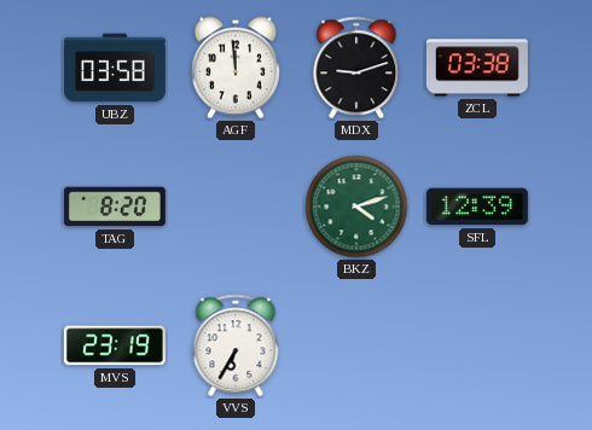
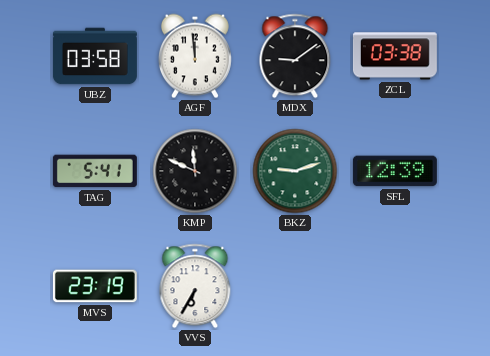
MDX: 9:12 -> 9:09 (295, 56)
TAG: 8:20 -> 5:41 (95, 171)
KMP: none -> 11:49 (195, 171)
BKZ: 4:12 -> 9:12 (295, 171)
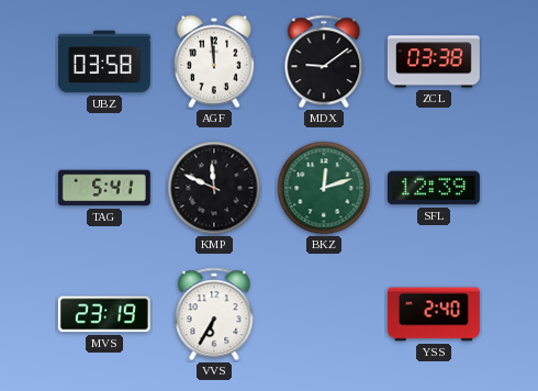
BKZ: 9:12 -> 12:12 (324, 188)
YSS: none -> 2:40 (434, 314)
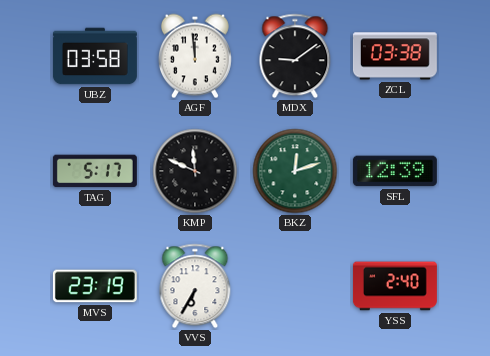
TAG: 5:41 -> 5:17 (95, 171)
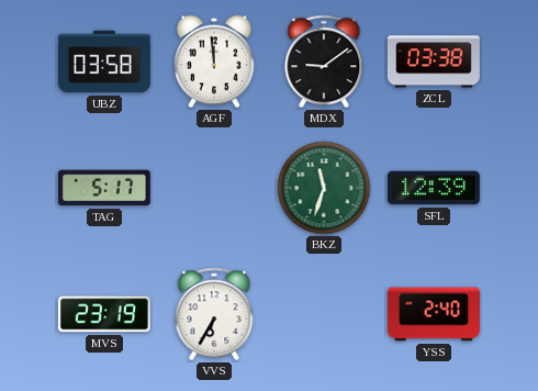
KMP: 11:49 -> none (195, 171)
BKZ: 12:12 -> 11:33 (324, 188)
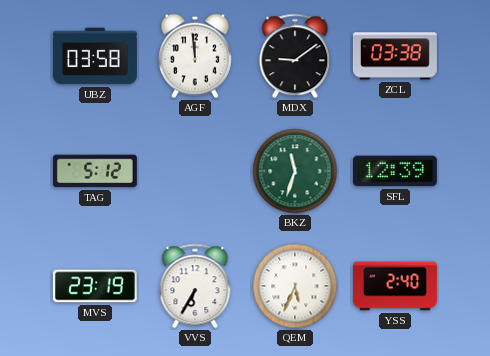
TAG: 5:17 -> 5:12 (95, 171)
QEM: none -> 5:34 (295, 286)
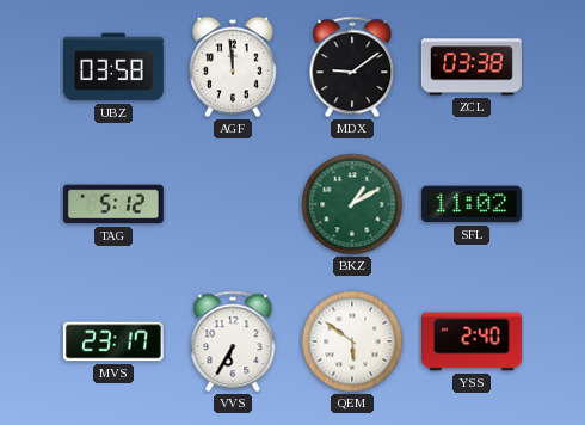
BKZ: 11:33 -> 1:10 (352, 204)
SFL: 12:39 -> 11:02 (472, 204)
MVS: 23:19 -> 23:17 (113, 341)
QEM: 5:34 -> 5:51 (352, 341)
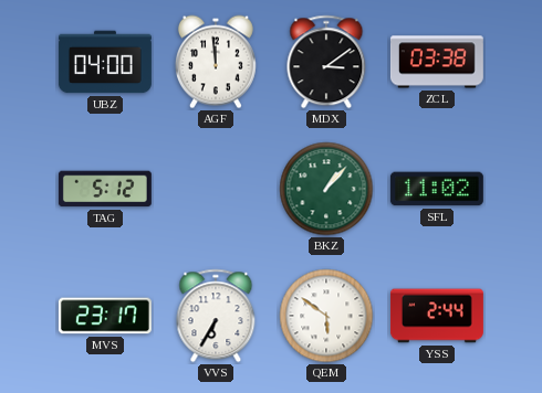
UBZ: 03:58 -> 04:00 (105, 62)
MDX: 9:09 -> 3:09 (326, 62)
BKZ: 1:10 -> 1:07 (326, 189)
YSS: 2:40 -> 2:44 (437, 316)
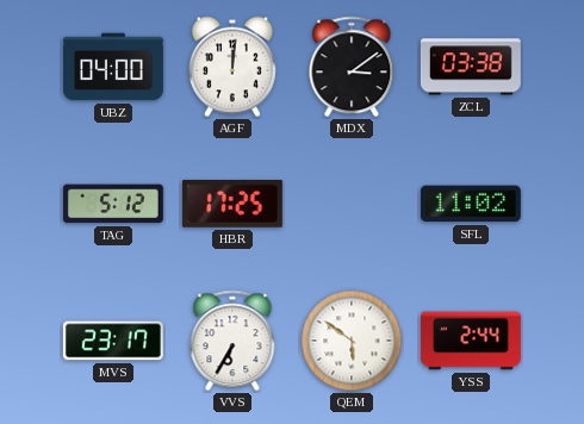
AGF: 11:59 -> 12:01 (232, 67)
HBR: none -> 17:25 (232, 205)
BKZ: 1:07 -> none (326, 189)
